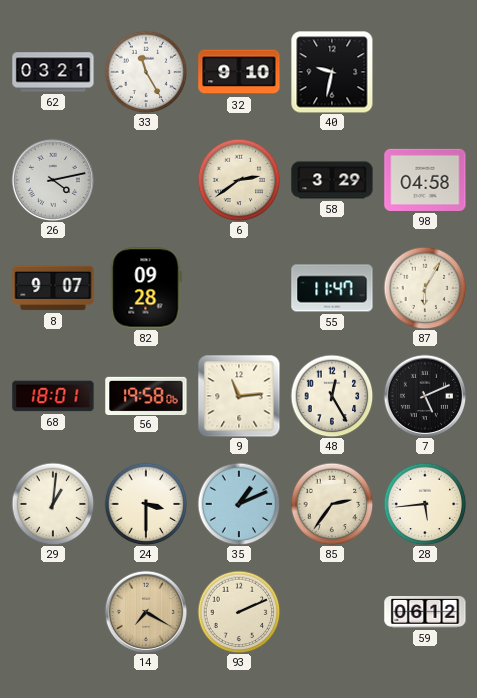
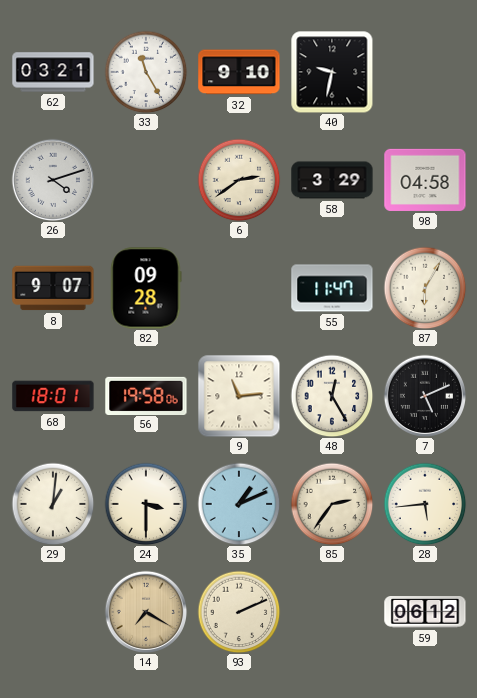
26: 4:13 -> 4:12 (53, 180)
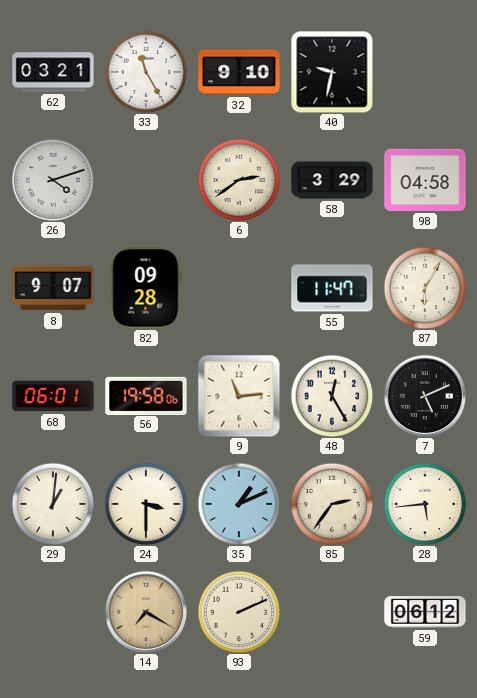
68: 18:01 -> 06:01 (53, 396)
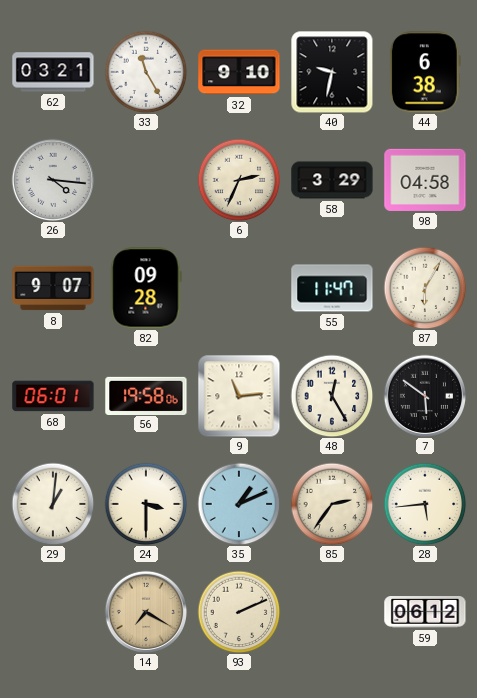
44: none -> 6:38 (425, 72)
26: 4:12 -> 4:16 (53, 180)
6: 2:39 -> 2:34 (239, 180)
7: 5:11 -> 5:51 (425, 396)
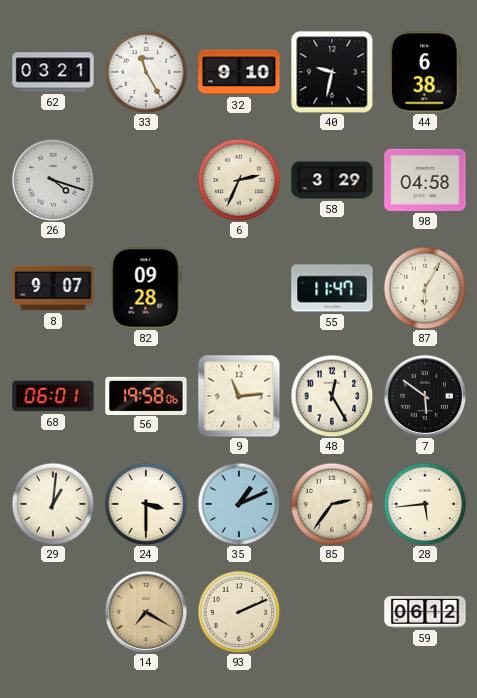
26: 4:16 -> 4:18 (53, 180)
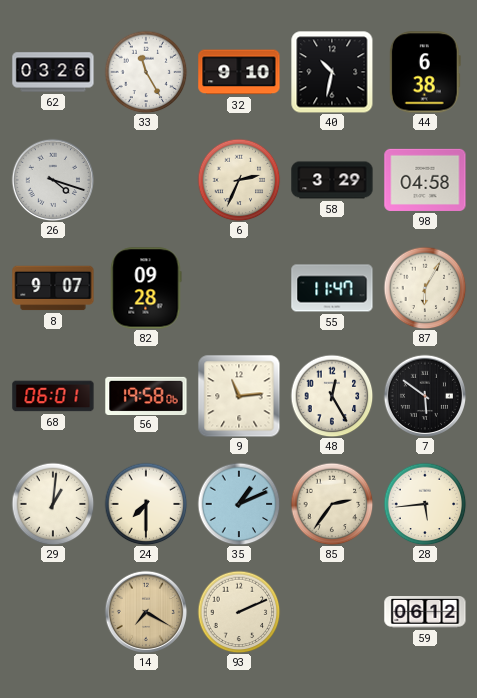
62: 03:21 -> 03:26 (53, 72)
40: 9:32 -> 10:32 (332, 72)
24: 3:30 -> 7:30 (146, 504)
